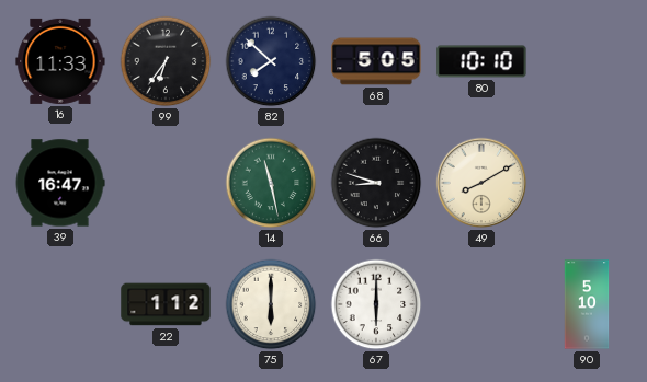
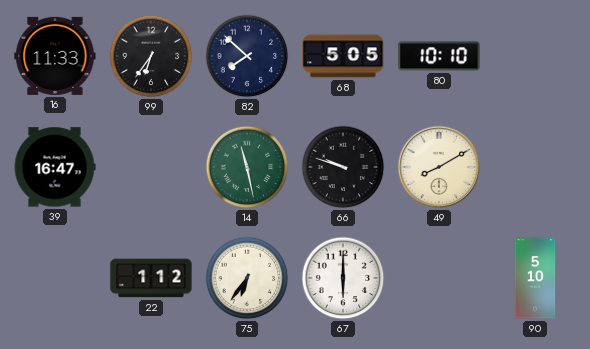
66: 8:48 -> 9:48 (343, 167)
75: 6:00 -> 6:36 (247, 278)
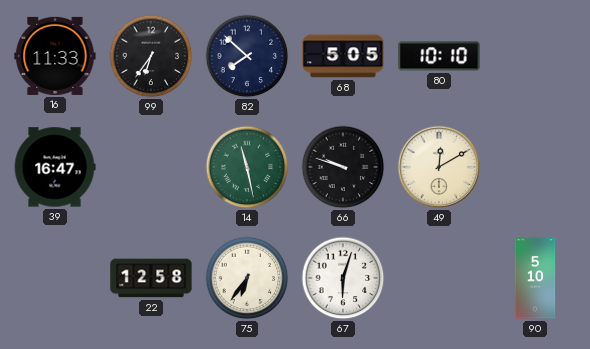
49: 8:10 -> 12:10 (439, 167)
22: 1:12 -> 12:58 (151, 278)
67: 6:00 -> 6:03 (343, 278)
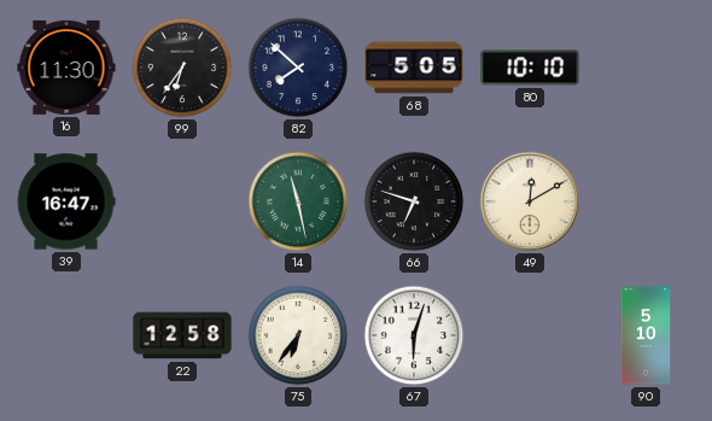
16: 11:33 -> 11:30 (66, 68)
66: 9:48 -> 6:48 (414, 201)
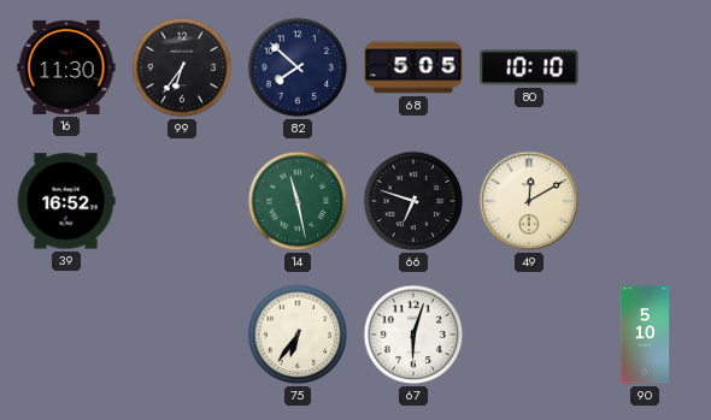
39: 16:47 -> 16:52 (66, 201)
22: 12:58 -> none (182, 335)
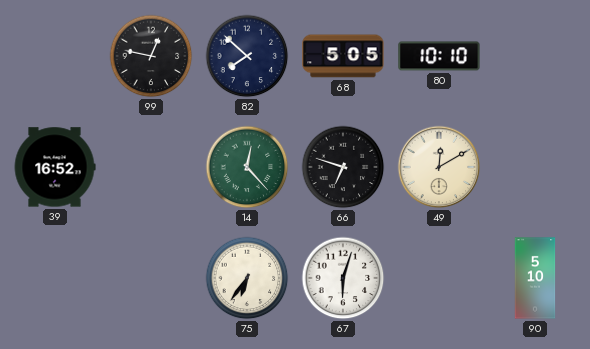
16: 11:30 -> none (66, 67)
99: 6:36 -> 12:47 (151, 56)
14: 11:28 -> 12:23 (247, 167)
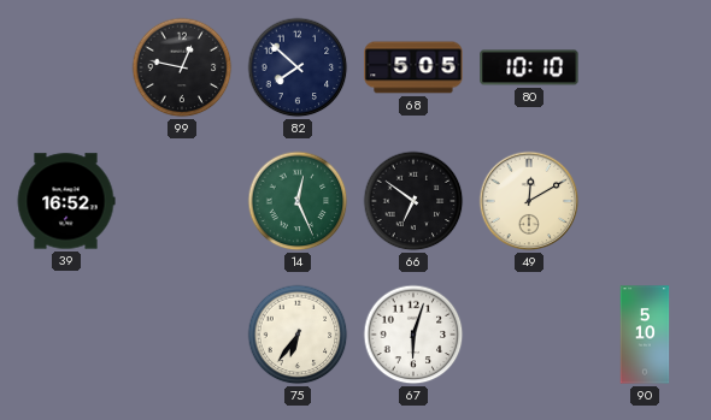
14: 12:23 -> 12:26 (298, 201)
66: 6:48 -> 6:51 (413, 201)
